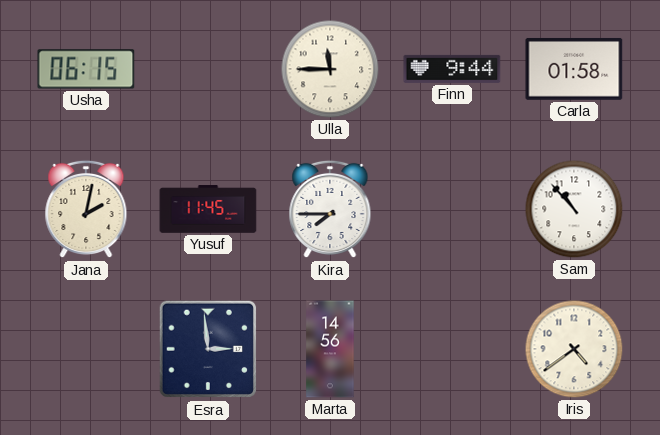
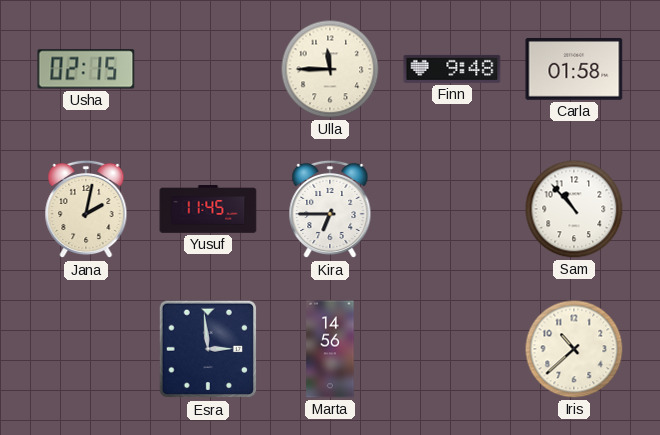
Usha: 06:15 -> 02:15 (86, 69)
Finn: 9:44 -> 9:48 (452, 69)
Kira: 7:45 -> 6:45 (330, 209)
Iris: 4:39 -> 10:38 (574, 349)
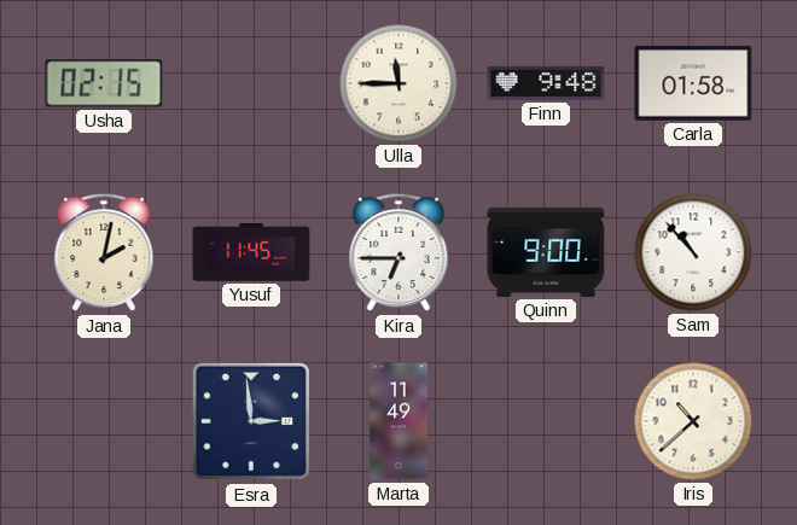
Quinn: none -> 9:00 (546, 252)
Marta: 14:56 -> 11:49 (398, 421)
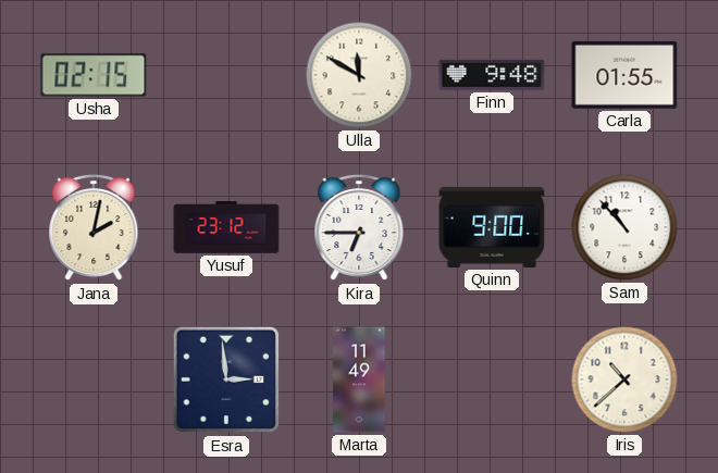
Ulla: 11:45 -> 11:50 (359, 75)
Carla: 01:58 -> 01:55 (624, 75)
Yusuf: 11:45 -> 23:12 (226, 227)
